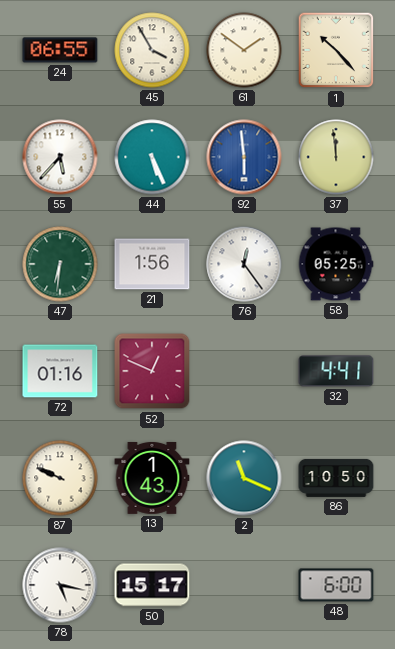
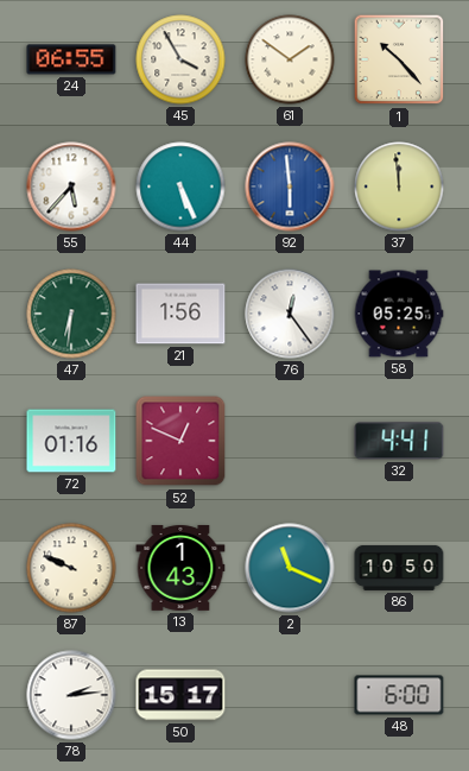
78: 5:17 -> 2:14 (71, 695)
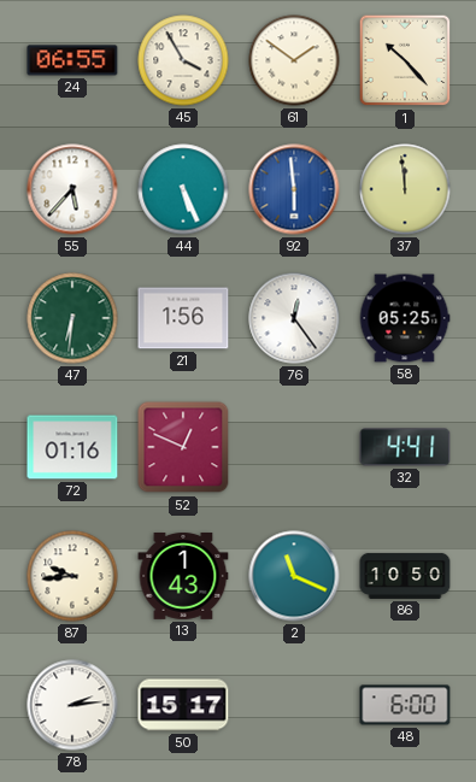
87: 9:49 -> 9:44 (72, 576)
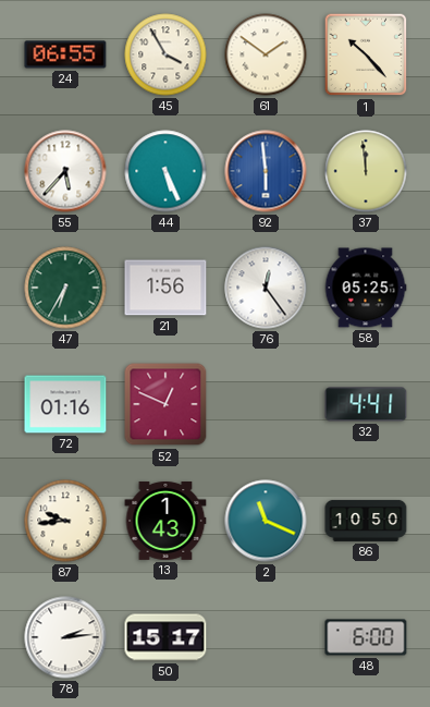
47: 6:31 -> 6:35 (65, 288)
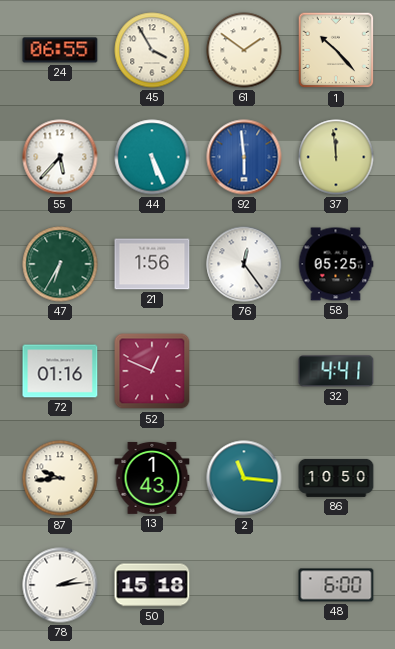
2: 11:19 -> 11:16 (244, 478)
50: 15:17 -> 15:18 (152, 585)
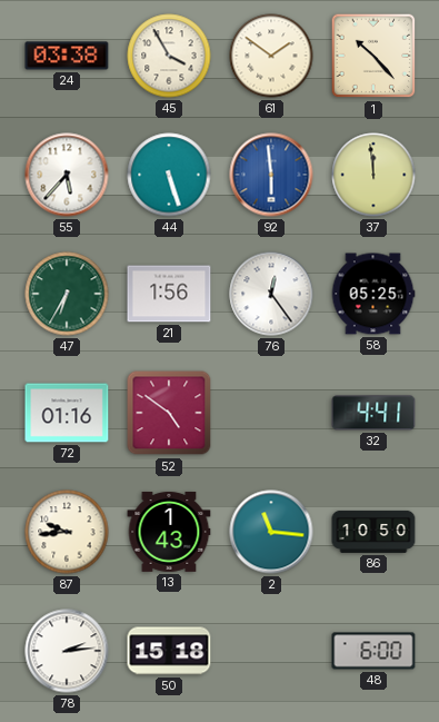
24: 06:55 -> 03:38 (67, 56)
44: 5:26 -> 5:27 (169, 175)
52: 12:49 -> 4:51 (169, 413)
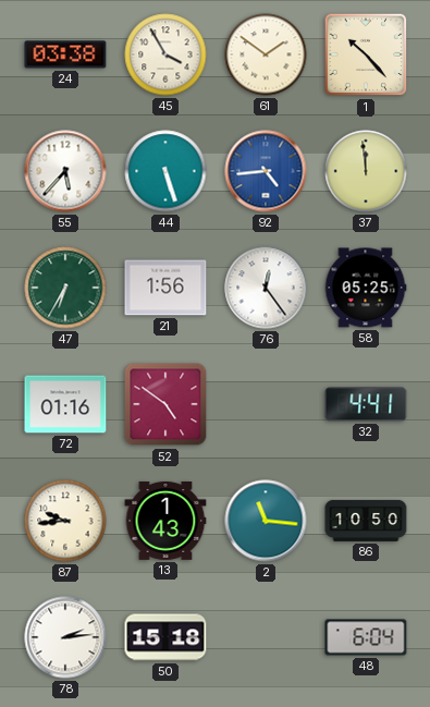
92: 5:59 -> 4:44 (266, 171)
48: 6:00 -> 6:04 (366, 637)
